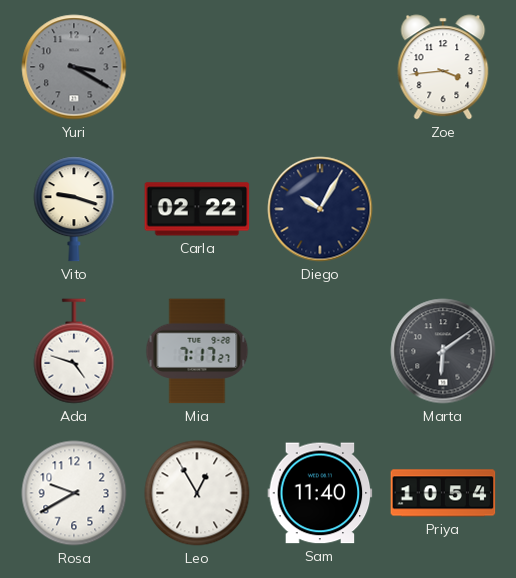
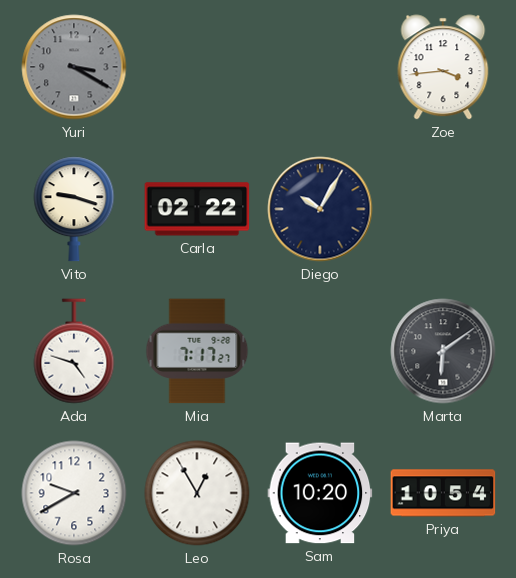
Sam: 11:40 -> 10:20 (320, 493)
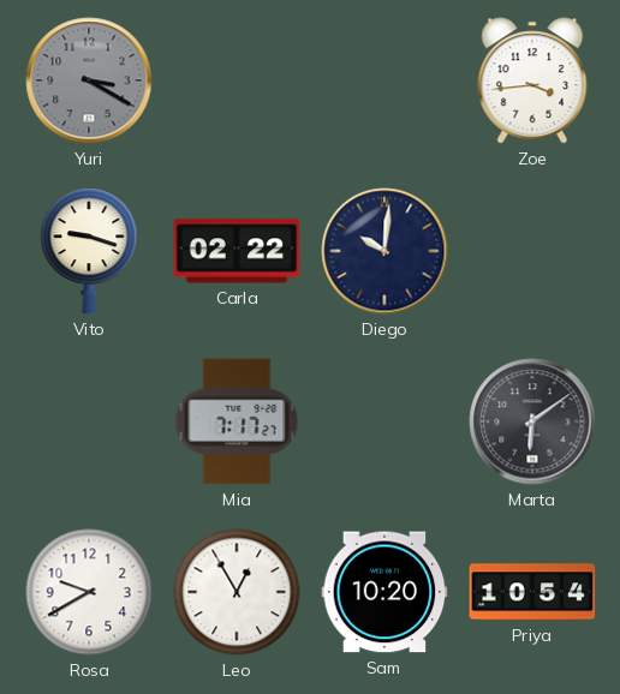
Diego: 10:05 -> 10:01 (384, 251)
Ada: 4:48 -> none (74, 351)
